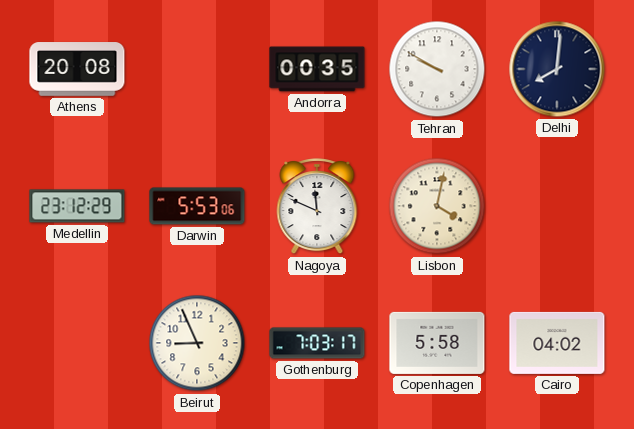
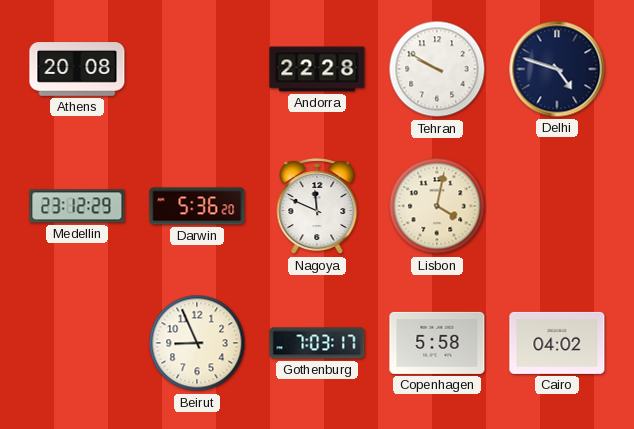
Andorra: 00:35 -> 22:28 (317, 69)
Delhi: 8:01 -> 4:48 (557, 69)
Darwin: 5:53 -> 5:36 (197, 206)
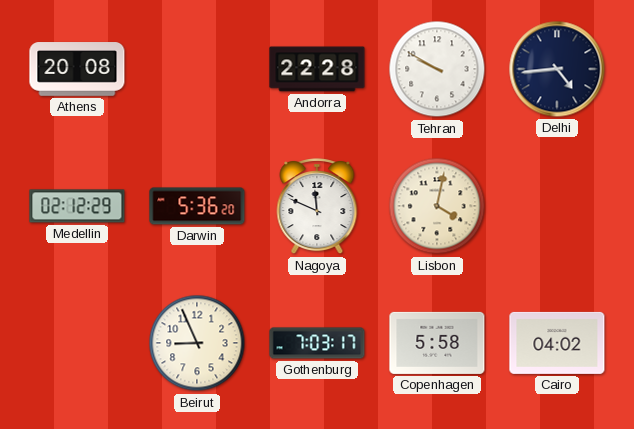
Delhi: 4:48 -> 4:44 (557, 69)
Medellin: 23:12 -> 02:12 (77, 206)
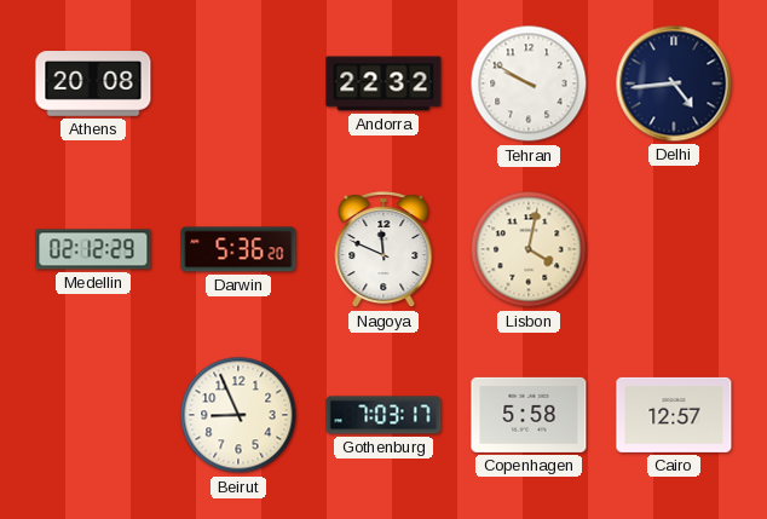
Andorra: 22:28 -> 22:32 (383, 83)
Cairo: 04:02 -> 12:57 (674, 415)
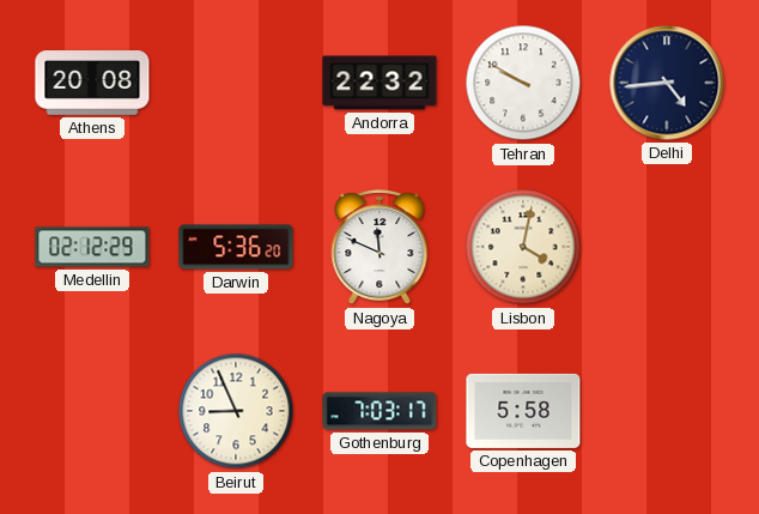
Cairo: 12:57 -> none (674, 415)
